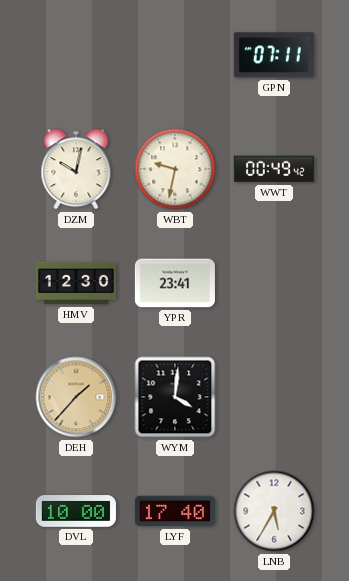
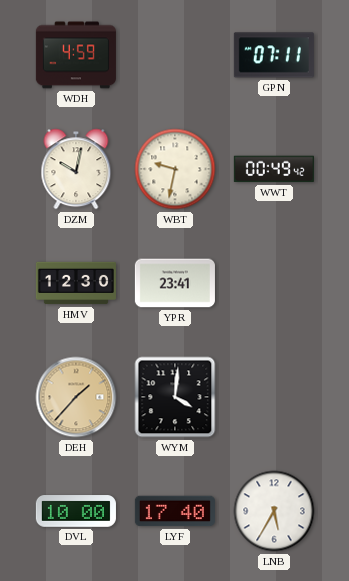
WDH: none -> 4:59 (76, 55)
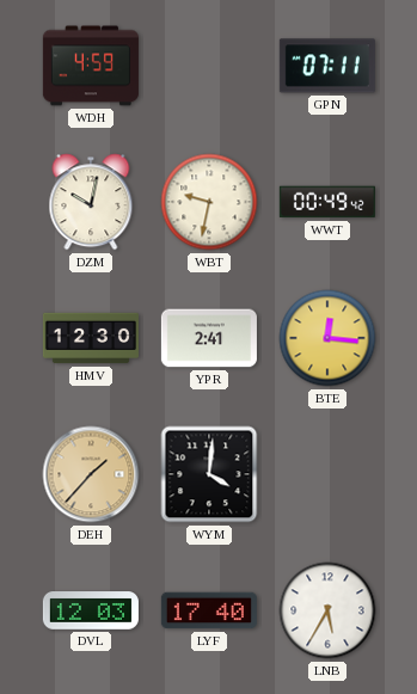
YPR: 23:41 -> 2:41 (209, 338)
BTE: none -> 12:16 (327, 338)
DVL: 10:00 -> 12:03 (91, 610)
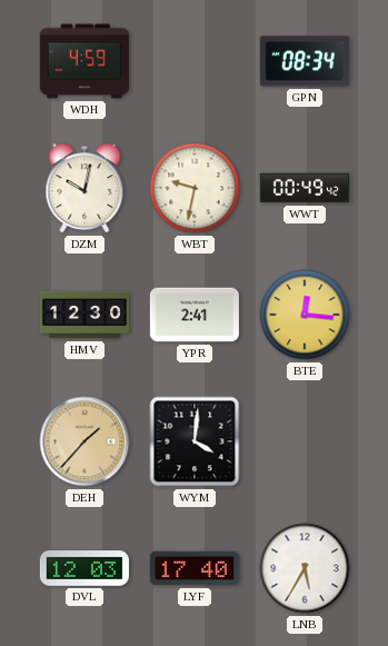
GPN: 07:11 -> 08:34 (305, 61)
